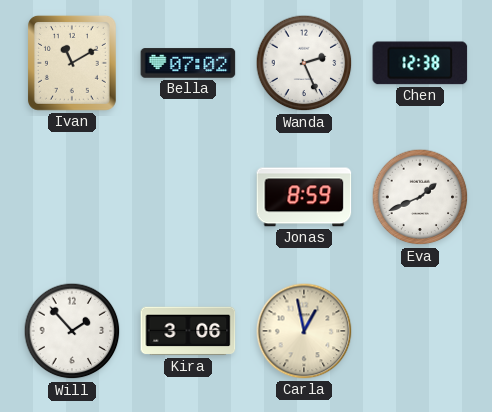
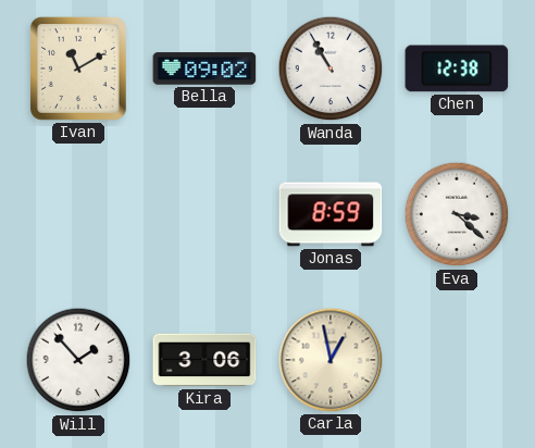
Bella: 07:02 -> 09:02 (204, 69)
Wanda: 2:26 -> 10:55 (331, 69)
Eva: 1:41 -> 3:22 (457, 214)
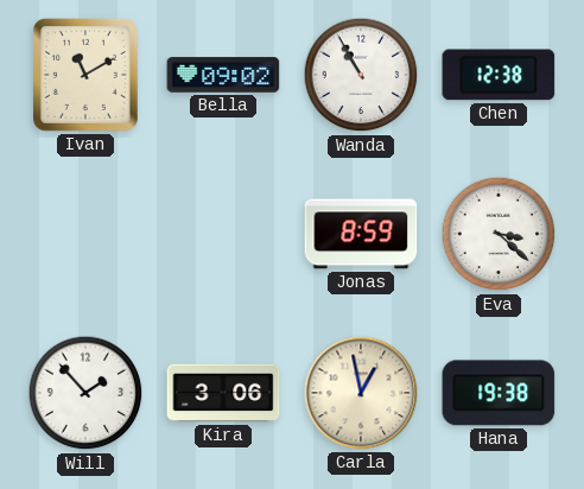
Hana: none -> 19:38 (499, 393)
